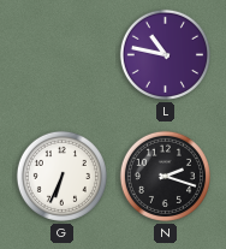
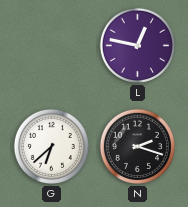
L: 10:47 -> 12:47 (137, 45)
G: 6:34 -> 6:38 (51, 146)
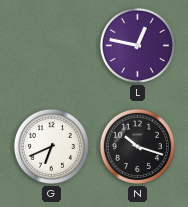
G: 6:38 -> 6:41 (51, 146)
N: 2:18 -> 10:18 (137, 146)
